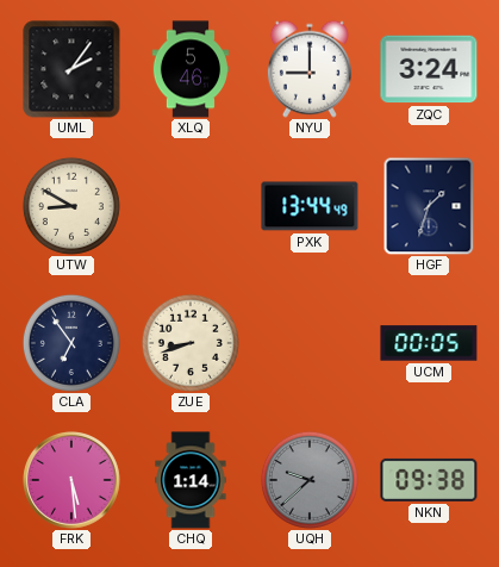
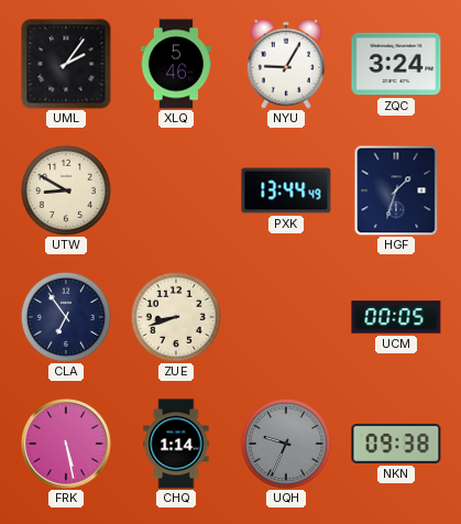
NYU: 9:00 -> 9:05 (286, 64)
FRK: 5:29 -> 5:28 (67, 445)
UQH: 9:38 -> 9:34 (286, 444)
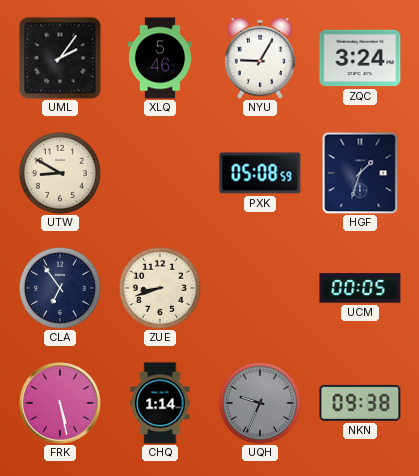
PXK: 13:44 -> 05:08 (260, 173)
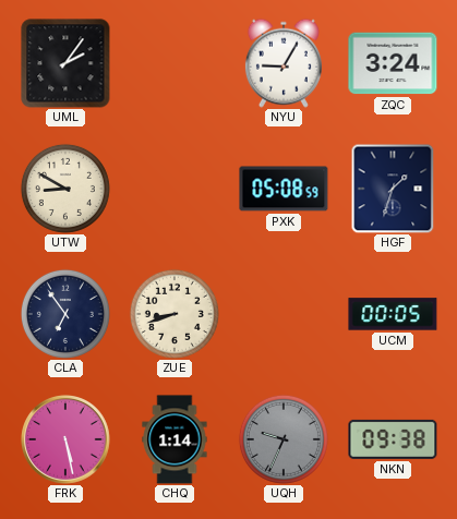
XLQ: 5:46 -> none (160, 58)
